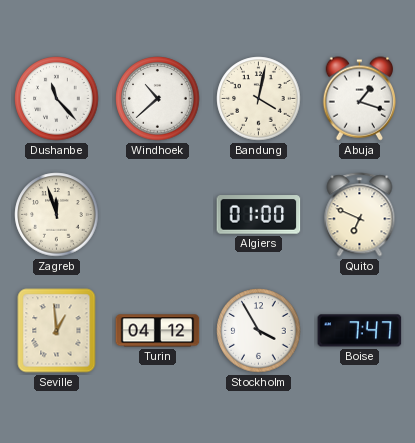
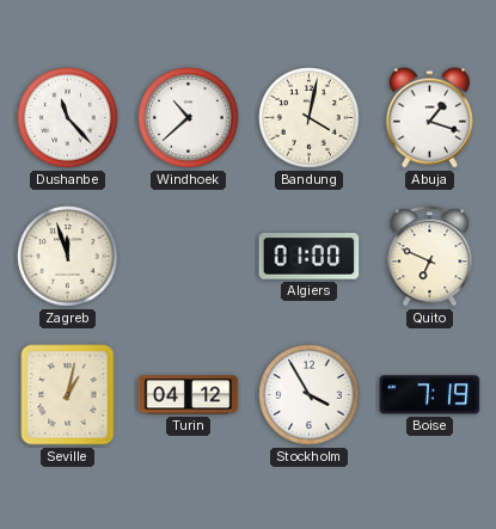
Seville: 12:59 -> 1:02 (68, 395)
Boise: 7:47 -> 7:19 (430, 395)
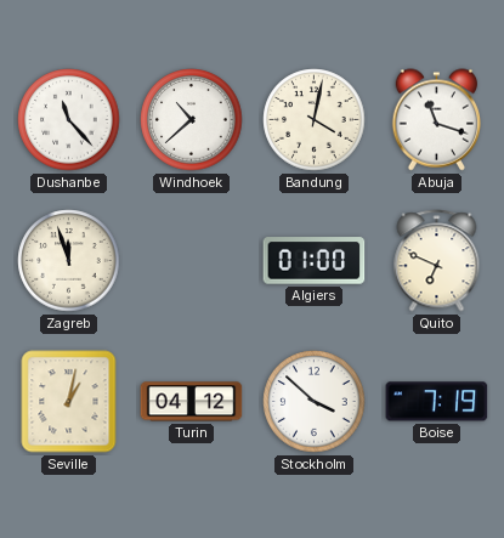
Abuja: 1:18 -> 11:18 (436, 120)
Stockholm: 3:55 -> 3:52 (315, 402)
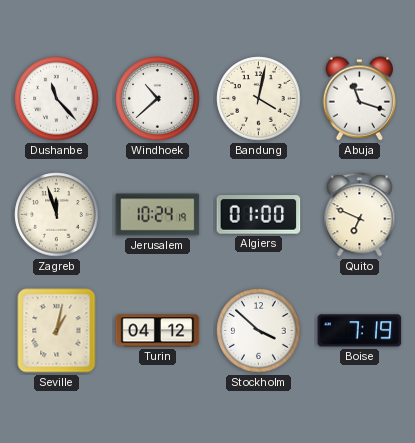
Jerusalem: none -> 10:24 (158, 215)
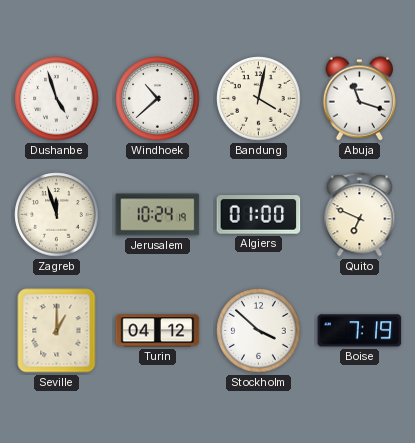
Dushanbe: 11:23 -> 4:57 (57, 99)
Seville: 1:02 -> 1:00 (57, 331)
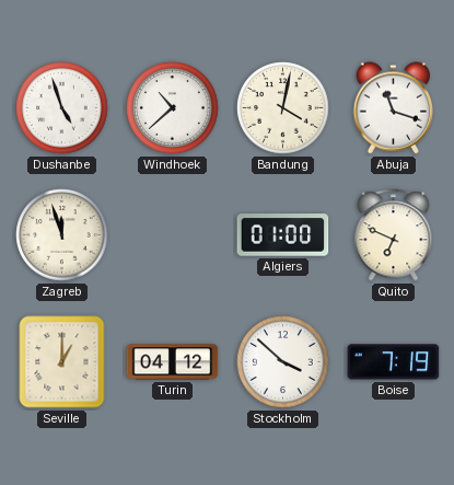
Jerusalem: 10:24 -> none (158, 215)
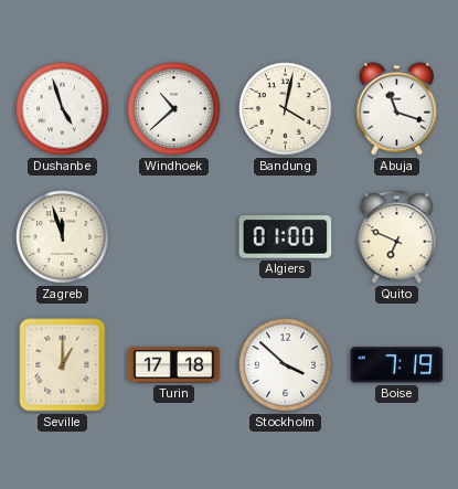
Turin: 04:12 -> 17:18 (174, 365)
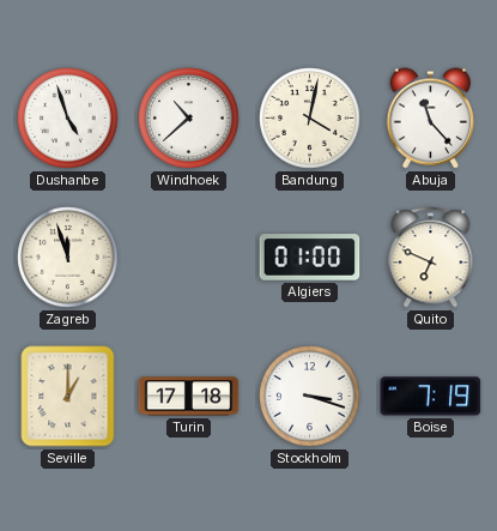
Abuja: 11:18 -> 11:23 (430, 119)
Stockholm: 3:52 -> 3:18 (310, 397)
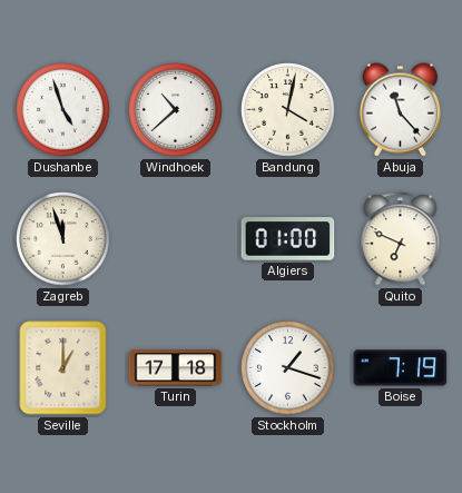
Stockholm: 3:18 -> 1:18 (288, 368)
